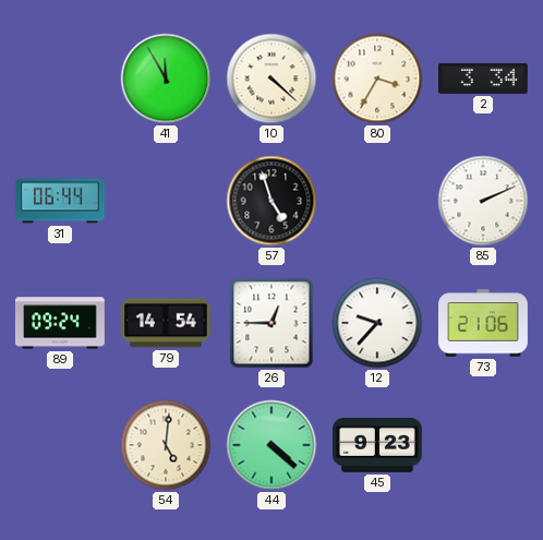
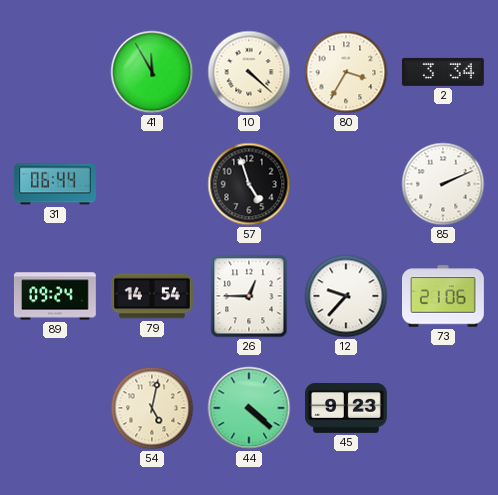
54: 5:01 -> 5:02 (152, 408)
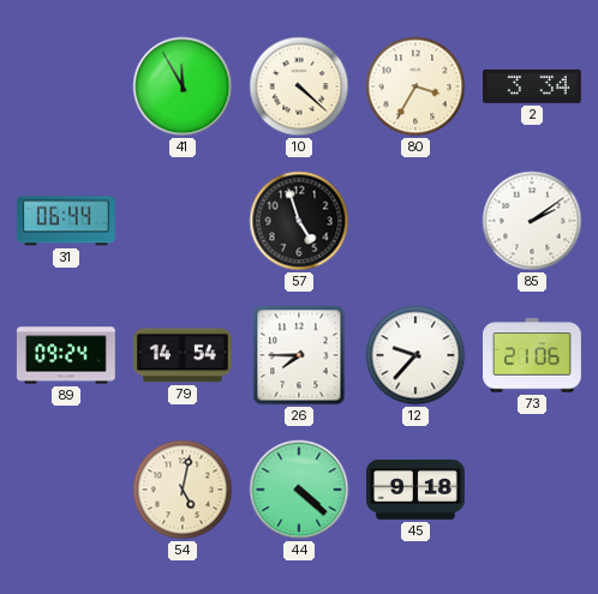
85: 2:11 -> 2:09 (532, 221)
26: 12:45 -> 7:45 (299, 355)
45: 9:23 -> 9:18 (417, 490)
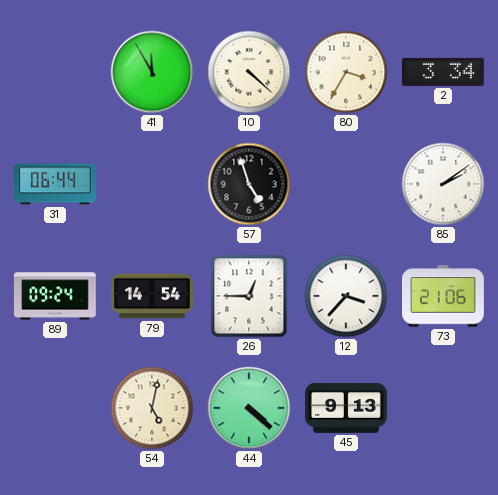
26: 7:45 -> 12:45 (249, 296)
12: 9:37 -> 3:37 (346, 296)
45: 9:18 -> 9:13 (347, 408)
